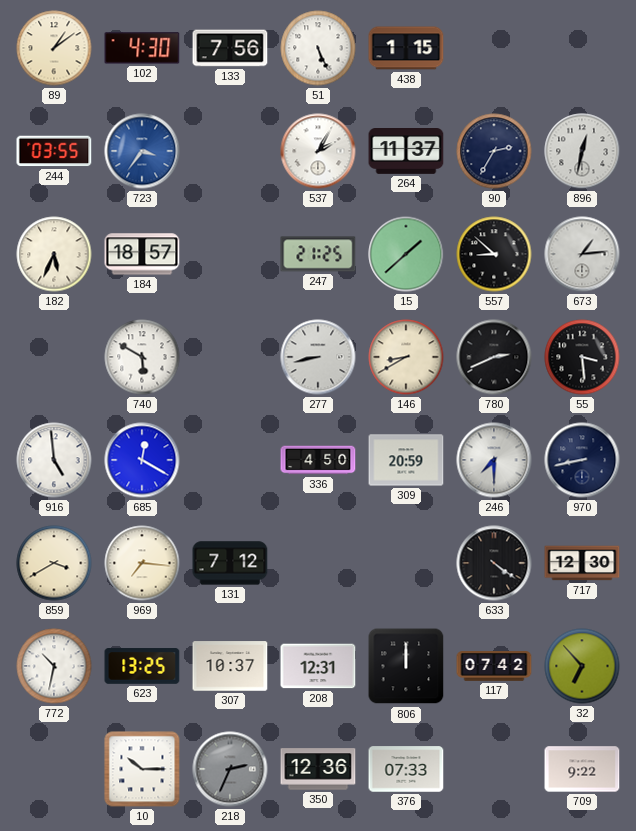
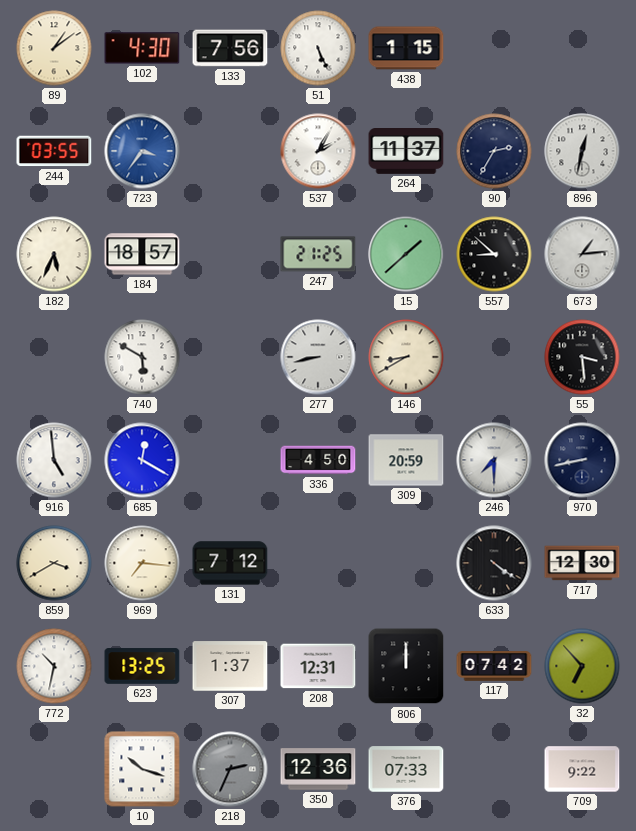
780: 2:41 -> none (494, 357)
307: 10:37 -> 1:37 (230, 666)
10: 10:15 -> 10:18 (142, 769)
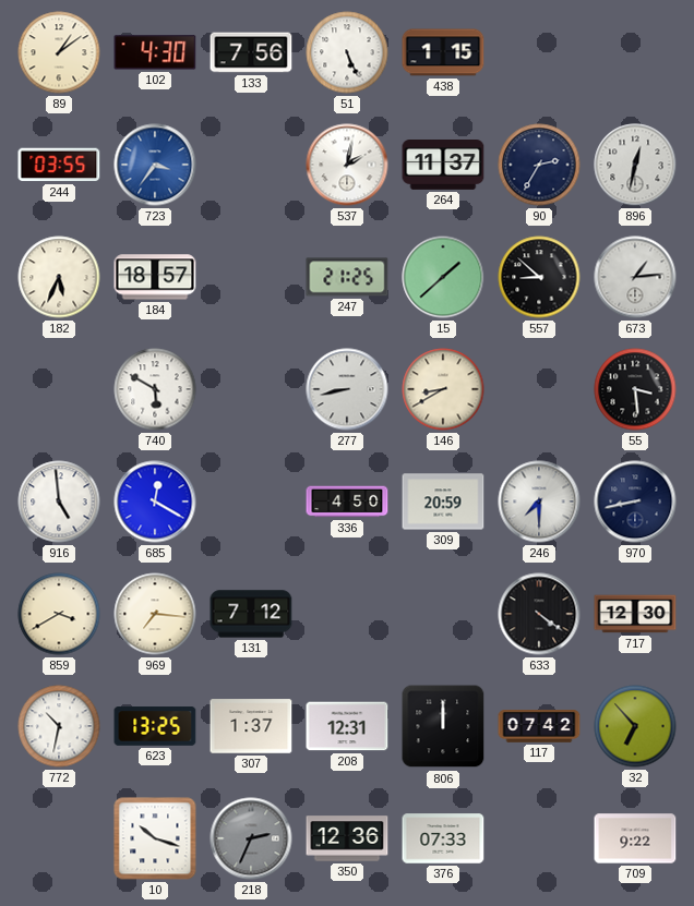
537: 2:05 -> 2:02 (347, 165)
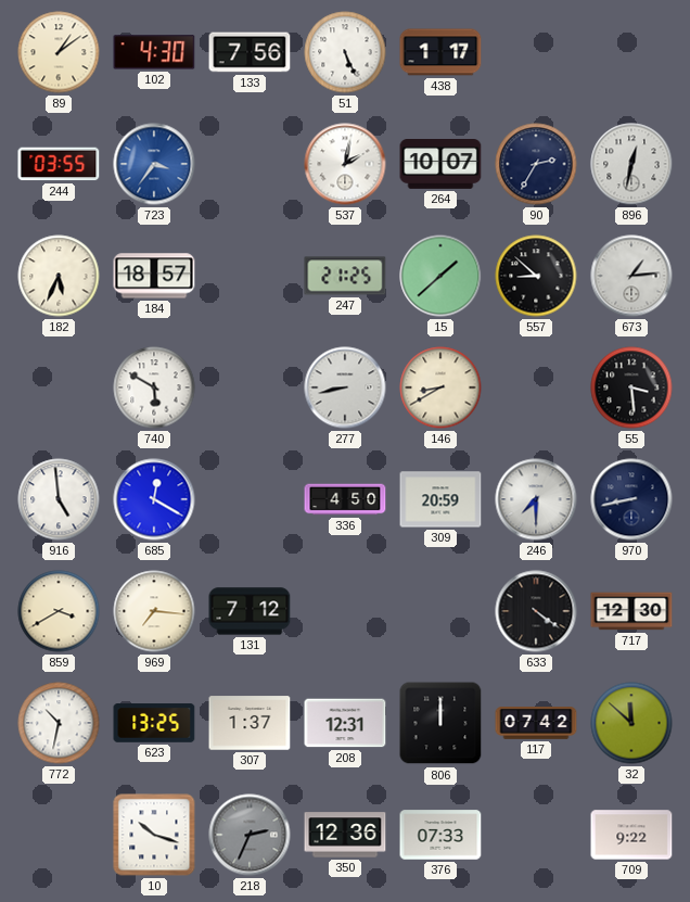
438: 1:15 -> 1:17 (440, 52)
264: 11:37 -> 10:07 (440, 165)
32: 6:53 -> 11:52 (631, 723)
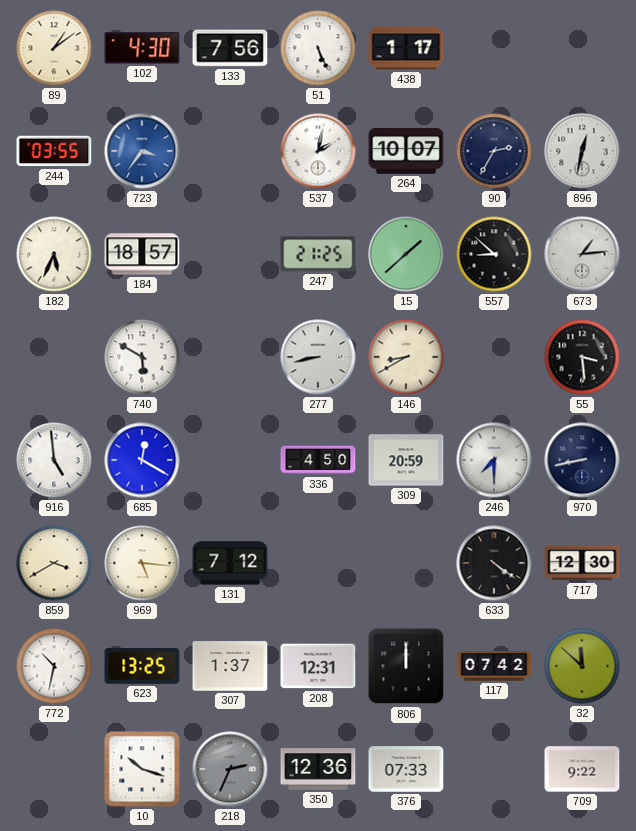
969: 7:16 -> 5:16 (142, 563)
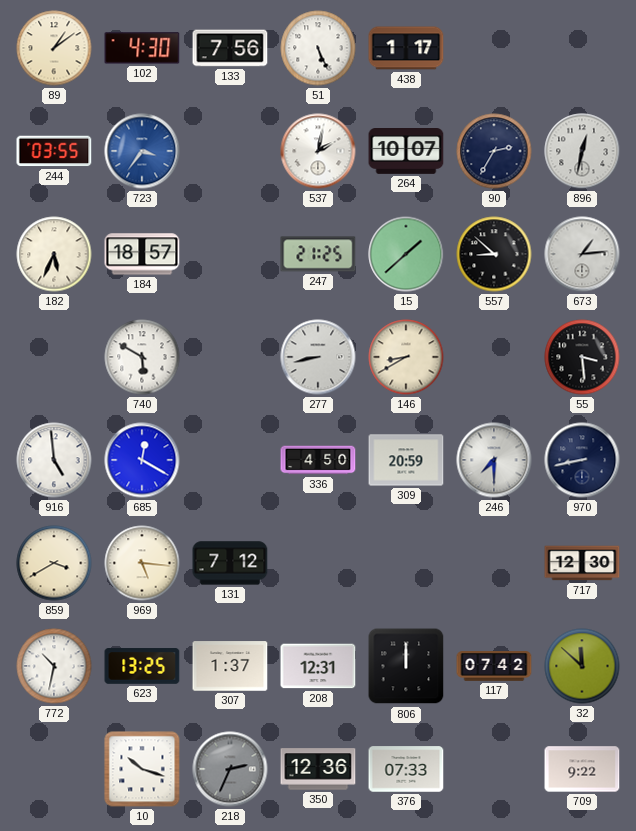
633: 4:21 -> none (494, 563)
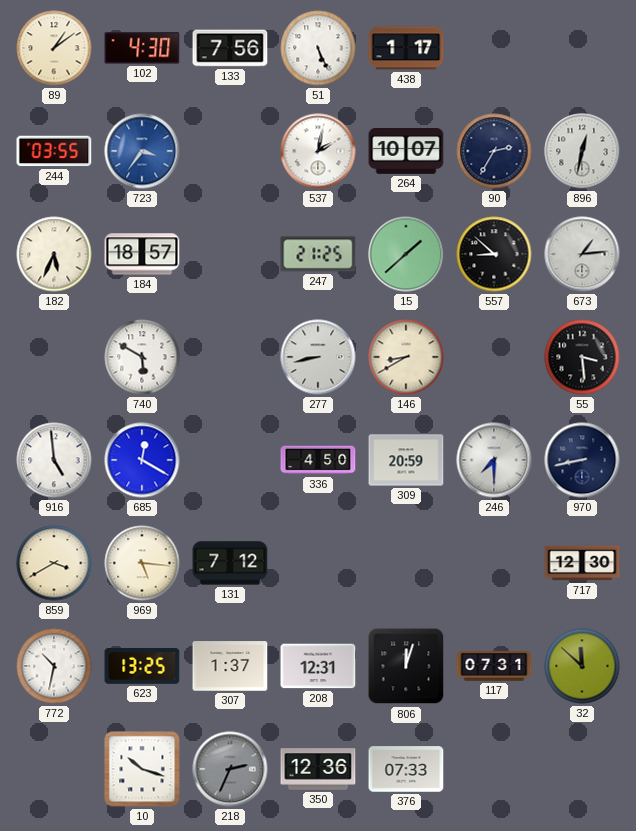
806: 12:00 -> 12:03 (406, 666)
117: 07:42 -> 07:31 (494, 667)
709: 9:22 -> none (582, 769)
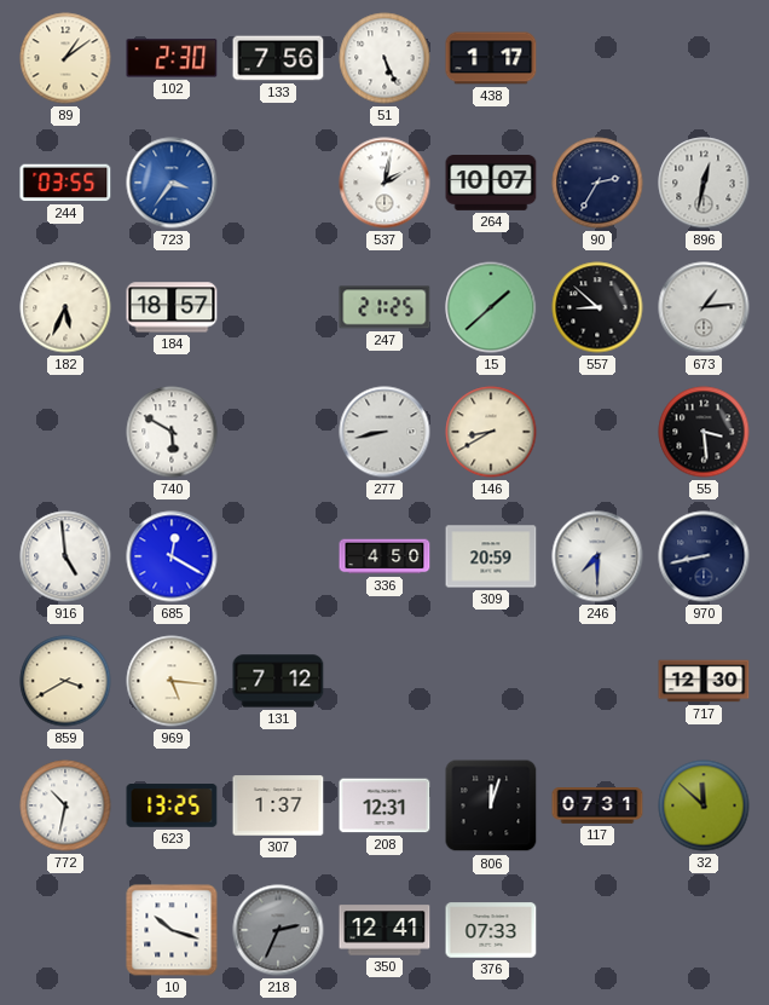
102: 4:30 -> 2:30 (172, 58)
350: 12:36 -> 12:41 (384, 930)
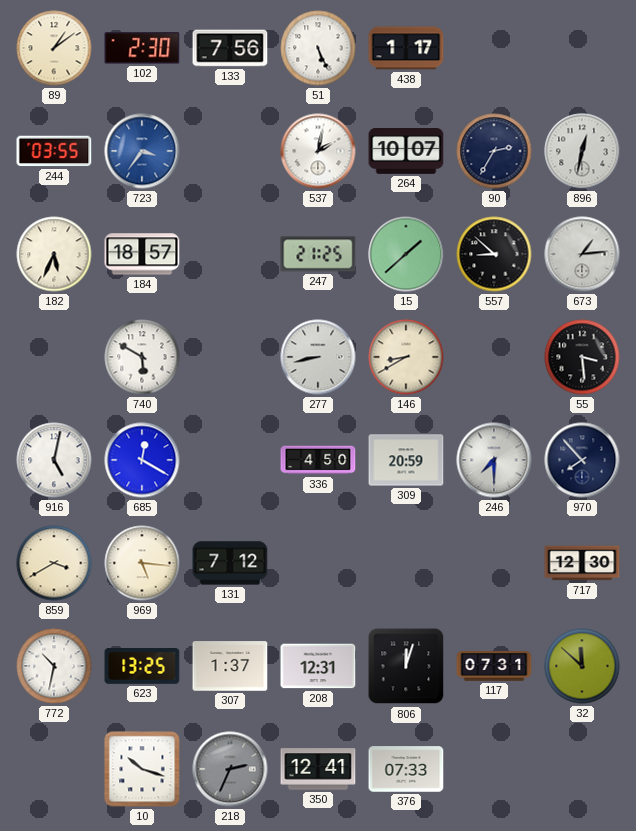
916: 4:59 -> 5:02 (54, 460)
970: 8:43 -> 7:53 (582, 460)
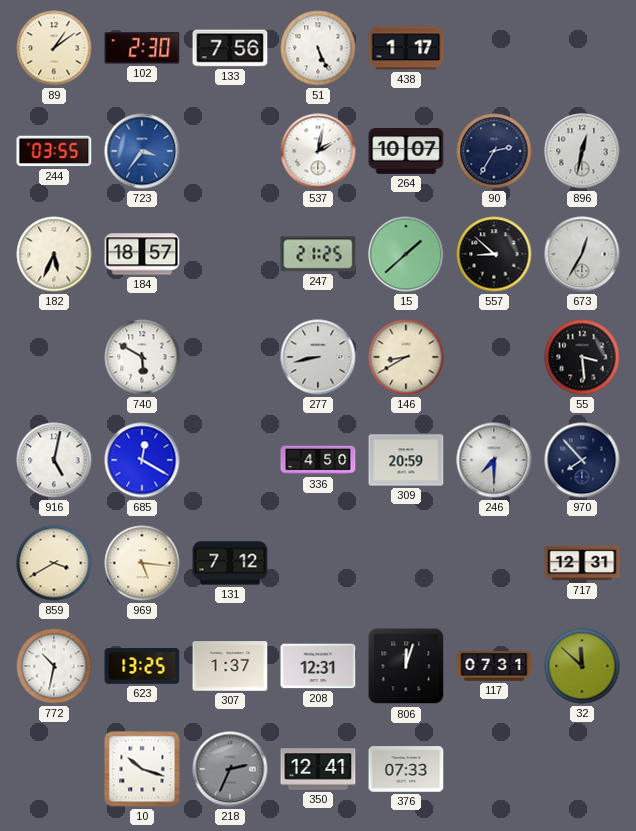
673: 1:14 -> 12:35 (582, 254)
717: 12:30 -> 12:31 (582, 563)
